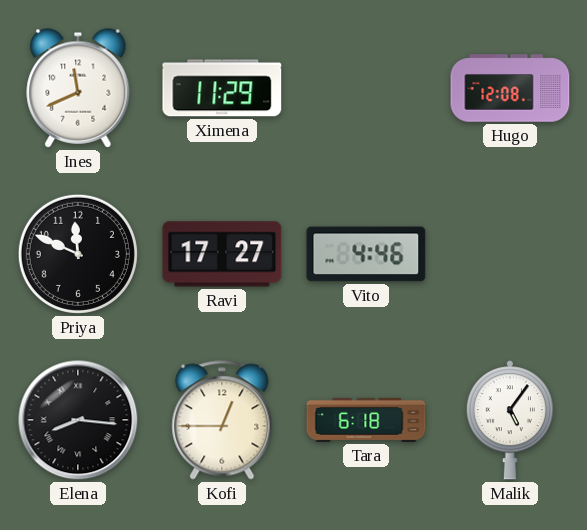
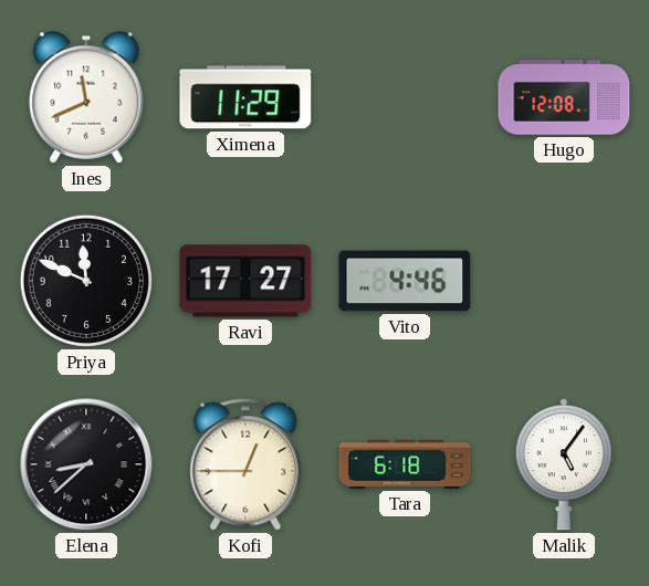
Elena: 8:16 -> 8:38 (86, 464)
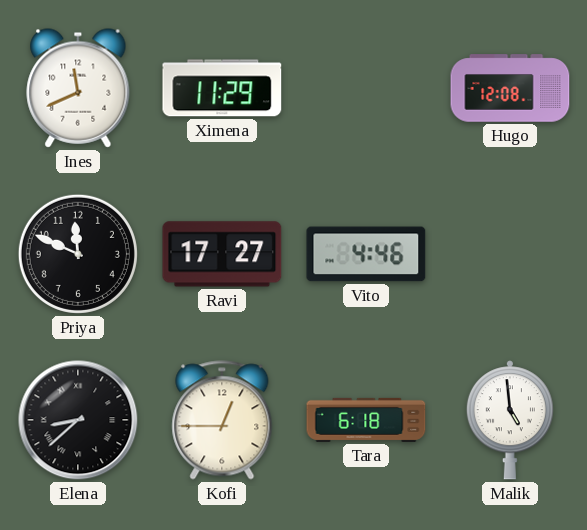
Malik: 5:06 -> 4:59 (510, 420)
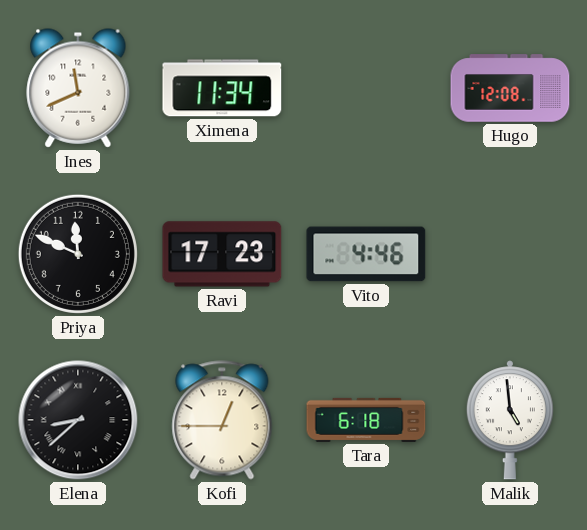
Ximena: 11:29 -> 11:34 (222, 88)
Ravi: 17:27 -> 17:23 (222, 254)
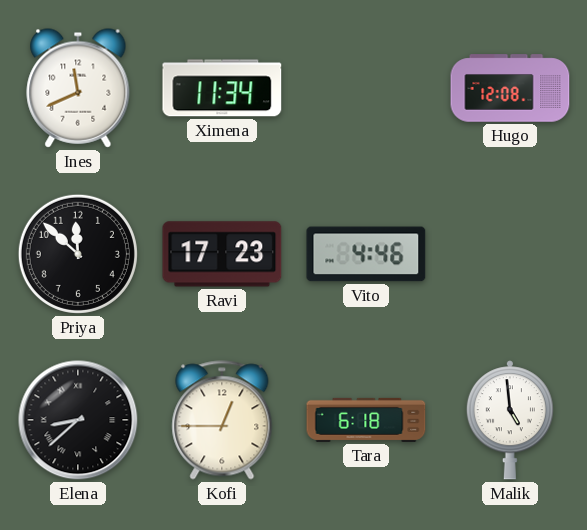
Priya: 11:49 -> 11:52 (78, 254)
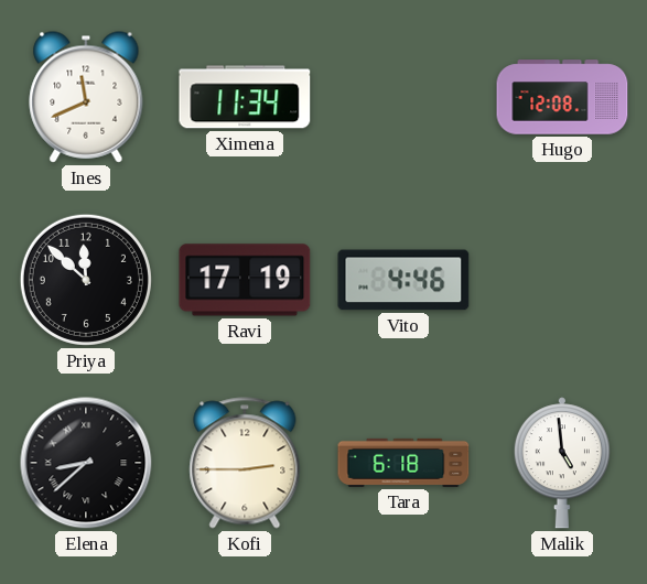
Ravi: 17:23 -> 17:19 (245, 280)
Kofi: 12:45 -> 2:45 (245, 463)
